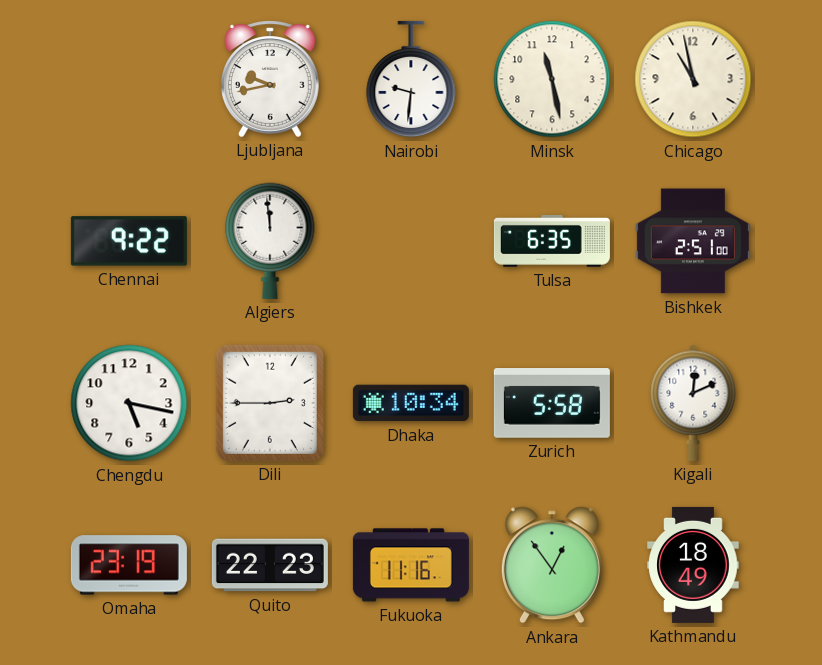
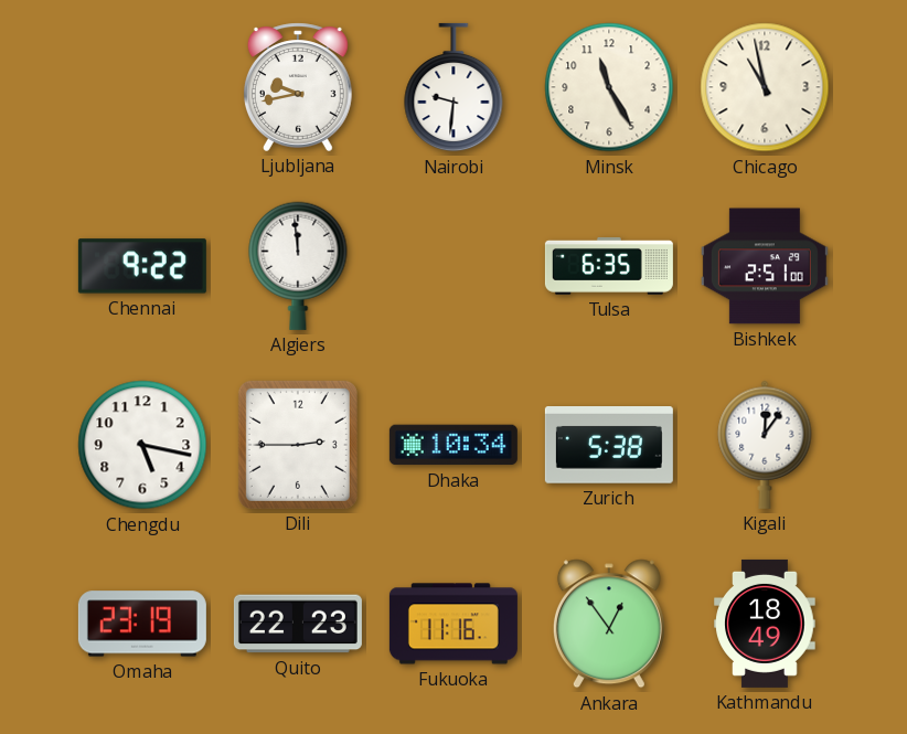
Minsk: 11:28 -> 11:25 (609, 87)
Zurich: 5:58 -> 5:38 (609, 446)
Kigali: 12:11 -> 12:06 (765, 445)
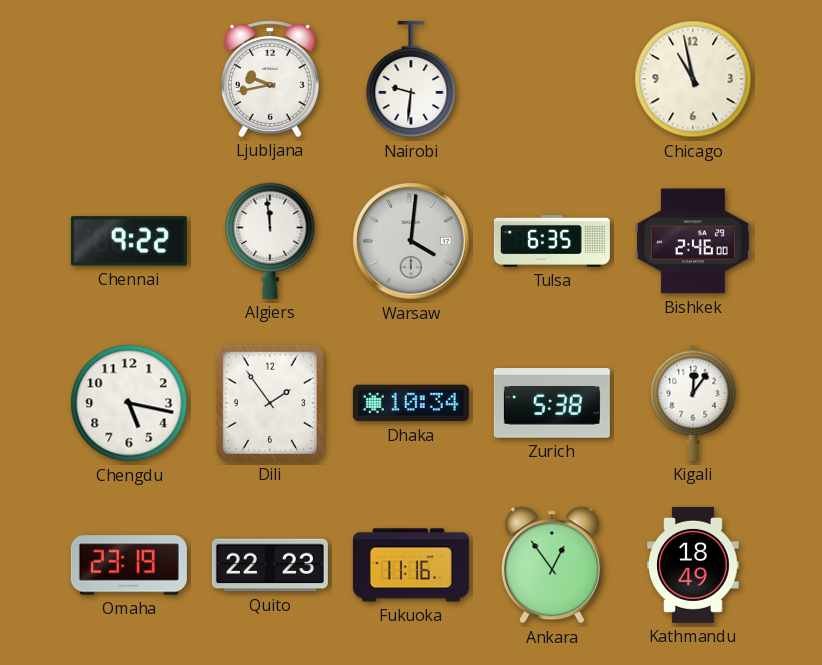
Minsk: 11:25 -> none (609, 87)
Warsaw: none -> 4:01 (411, 241)
Bishkek: 2:51 -> 2:46 (693, 241)
Dili: 2:45 -> 1:54 (270, 403)
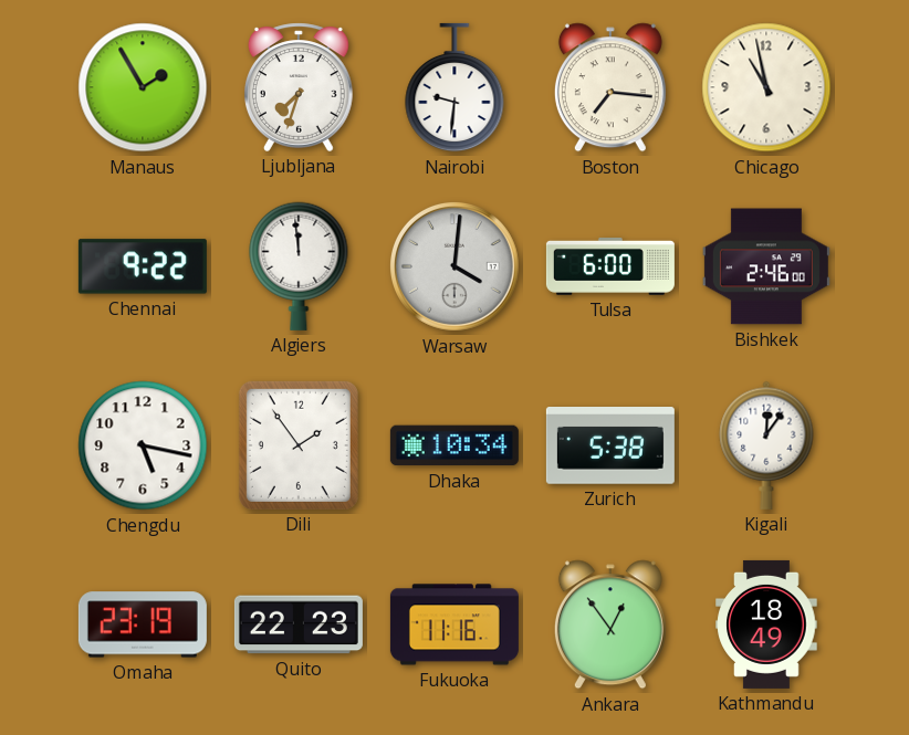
Manaus: none -> 1:55 (143, 87)
Ljubljana: 9:43 -> 7:33 (299, 87)
Boston: none -> 7:16 (610, 87)
Tulsa: 6:35 -> 6:00 (610, 266)
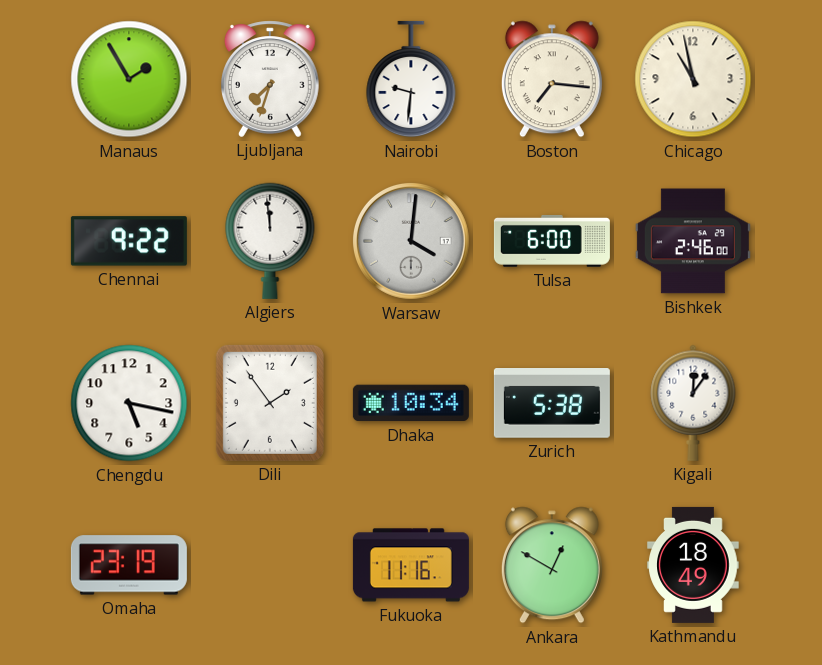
Quito: 22:23 -> none (299, 624)
Ankara: 12:54 -> 12:50 (552, 565)
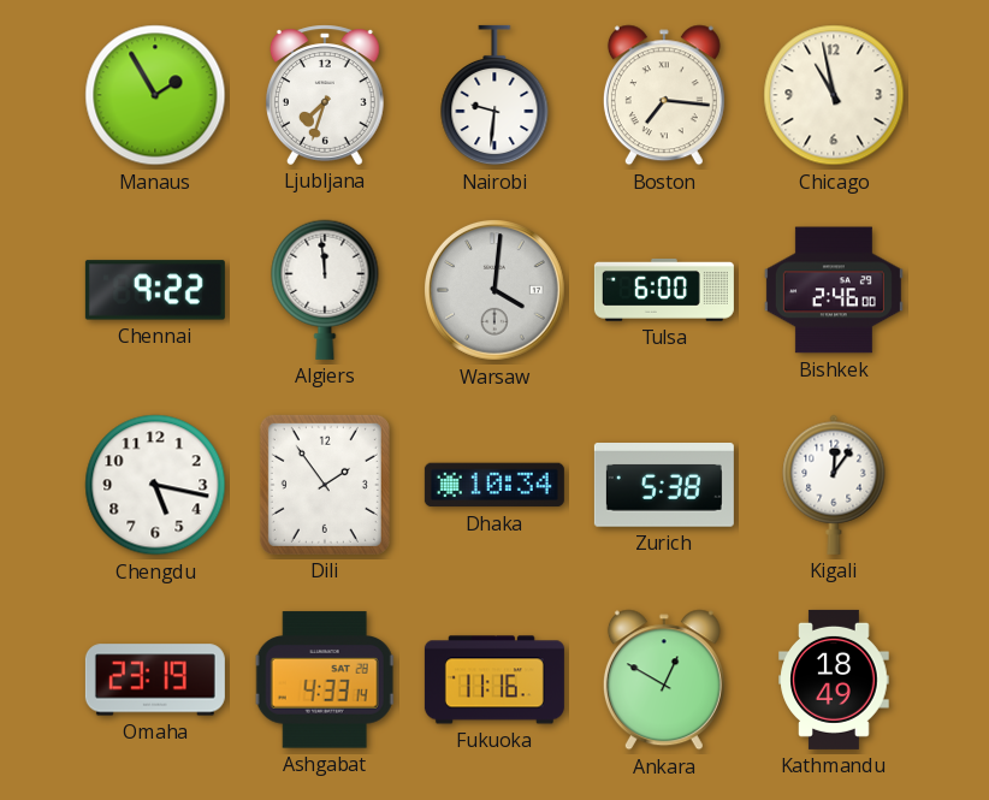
Ashgabat: none -> 4:33 (325, 680)
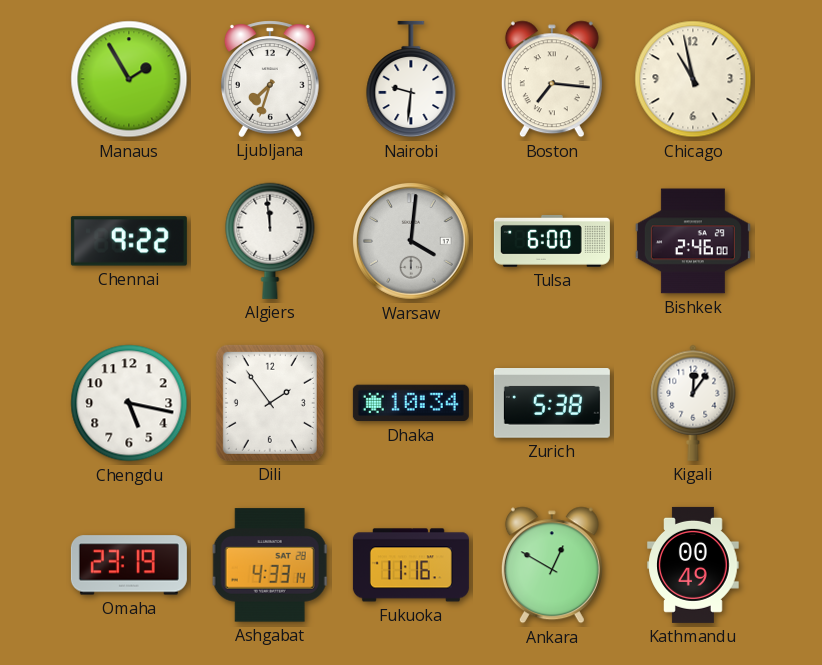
Kathmandu: 18:49 -> 00:49 (693, 565)
